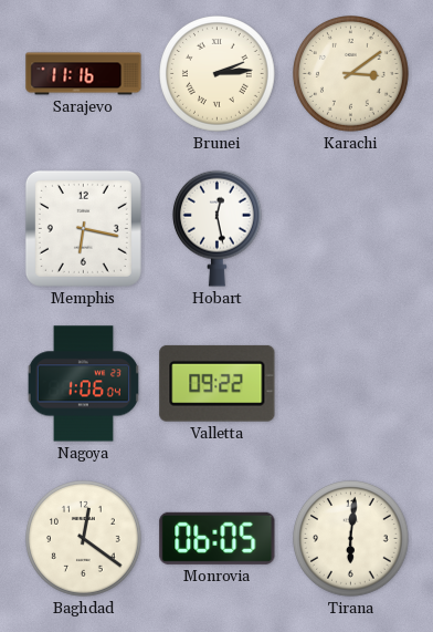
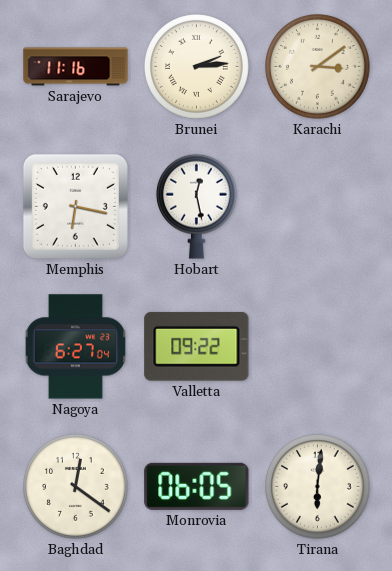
Nagoya: 1:06 -> 6:27 (75, 347)
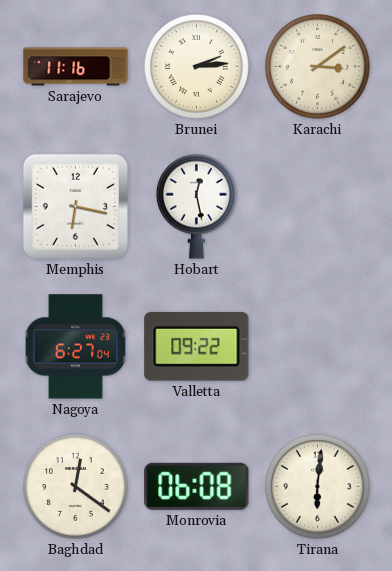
Monrovia: 06:05 -> 06:08 (197, 486)
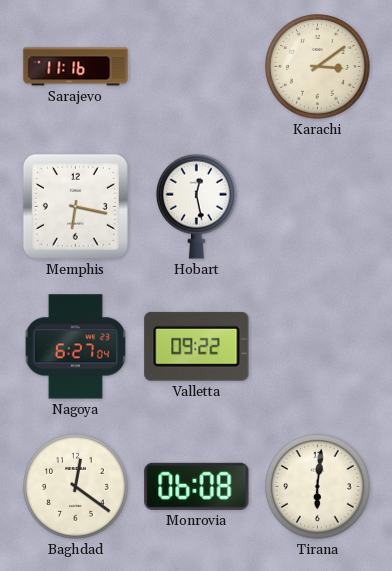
Brunei: 2:14 -> none (197, 67)
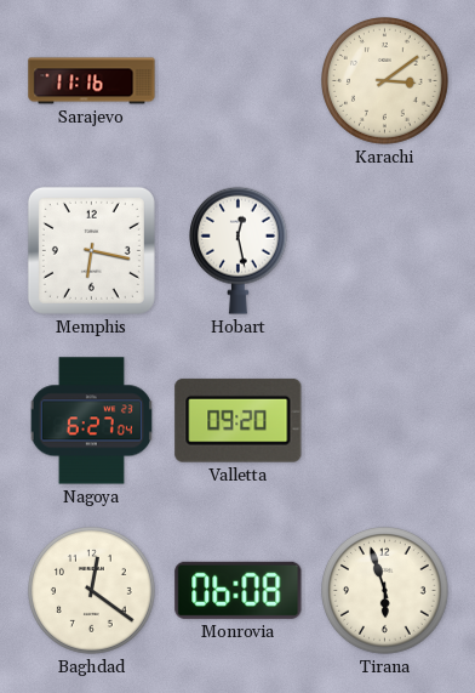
Valletta: 09:22 -> 09:20 (239, 420)
Tirana: 6:01 -> 5:57 (385, 591)
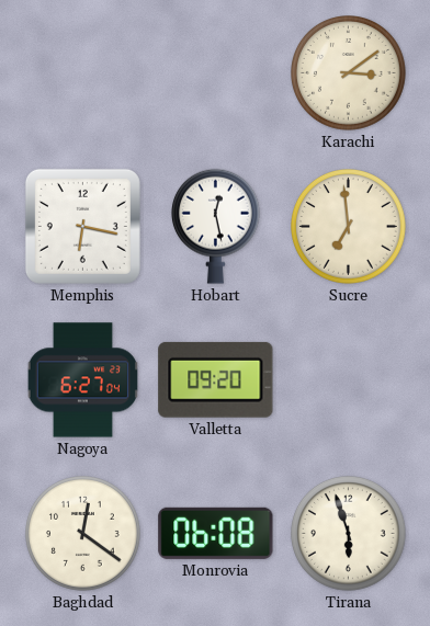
Sarajevo: 11:16 -> none (92, 81)
Sucre: none -> 6:59 (349, 227)
